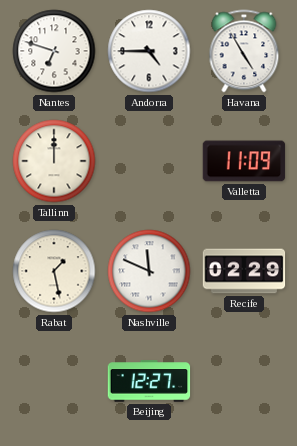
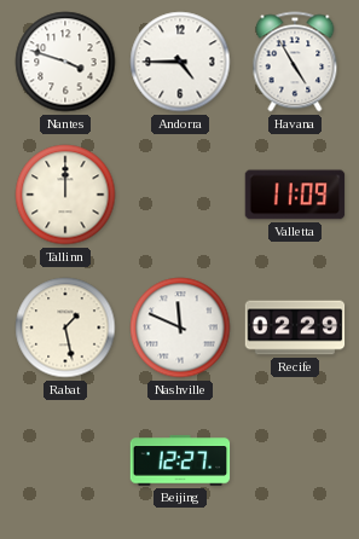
Nantes: 6:48 -> 3:48 (65, 62)
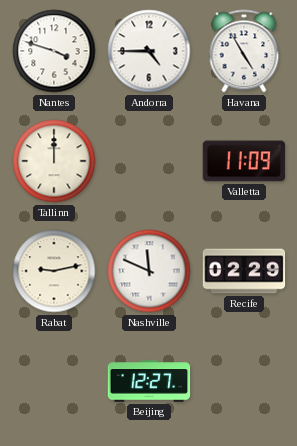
Rabat: 1:28 -> 9:13 (54, 271)
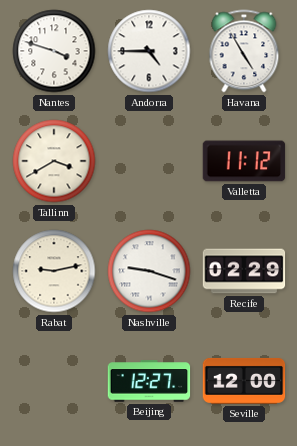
Tallinn: 12:00 -> 3:40 (54, 161)
Valletta: 11:09 -> 11:12 (244, 161)
Nashville: 11:49 -> 9:18 (149, 271)
Seville: none -> 12:00 (244, 381)
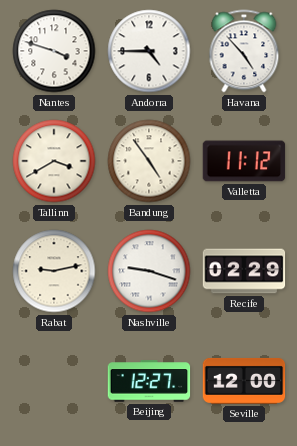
Havana: 4:55 -> 4:53 (244, 51)
Bandung: none -> 4:54 (149, 161)
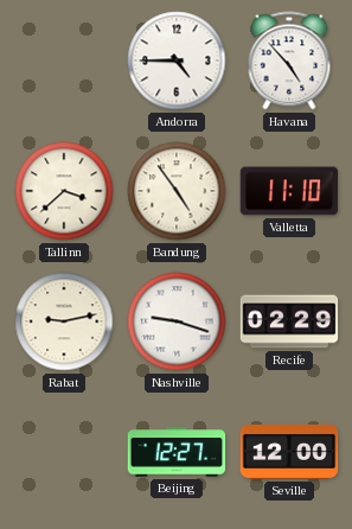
Nantes: 3:48 -> none (54, 51)
Tallinn: 3:40 -> 3:38 (64, 191)
Valletta: 11:12 -> 11:10 (289, 191)
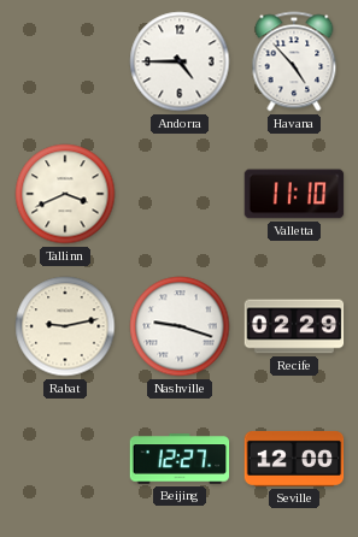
Tallinn: 3:38 -> 3:41 (65, 194)
Bandung: 4:54 -> none (177, 191)
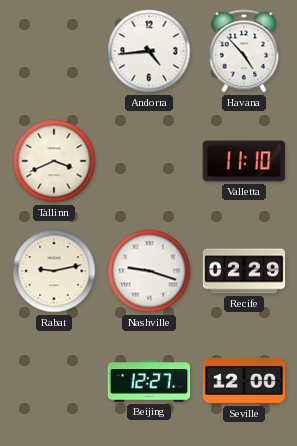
Andorra: 4:45 -> 4:44 (149, 51)
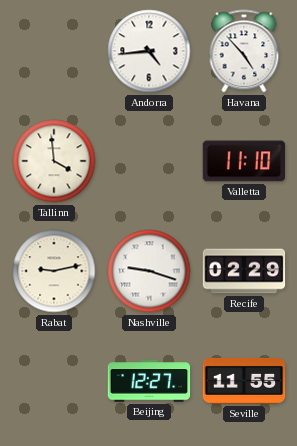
Tallinn: 3:41 -> 3:59 (54, 161)
Seville: 12:00 -> 11:55 (244, 381)
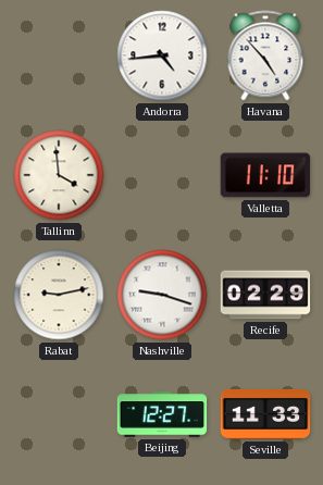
Seville: 11:55 -> 11:33 (265, 414)
